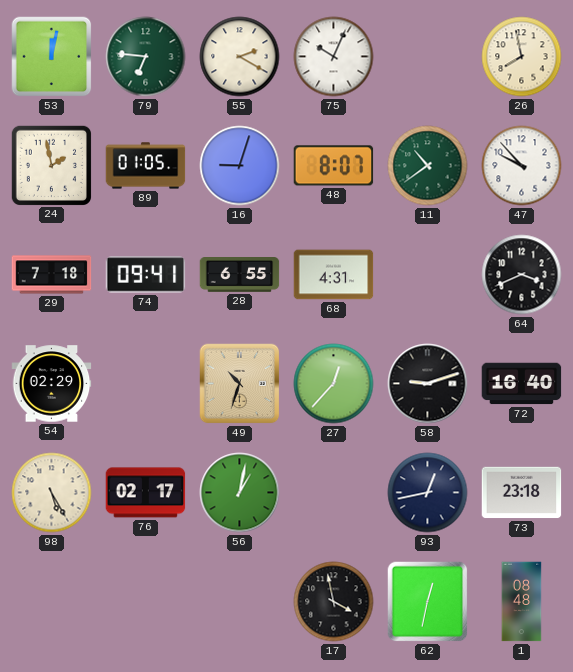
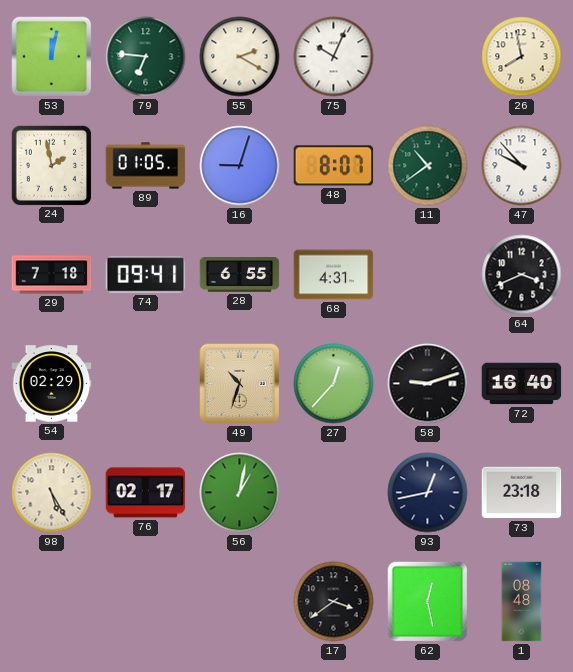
17: 3:58 -> 3:39 (334, 602)
62: 12:32 -> 12:28 (428, 602)
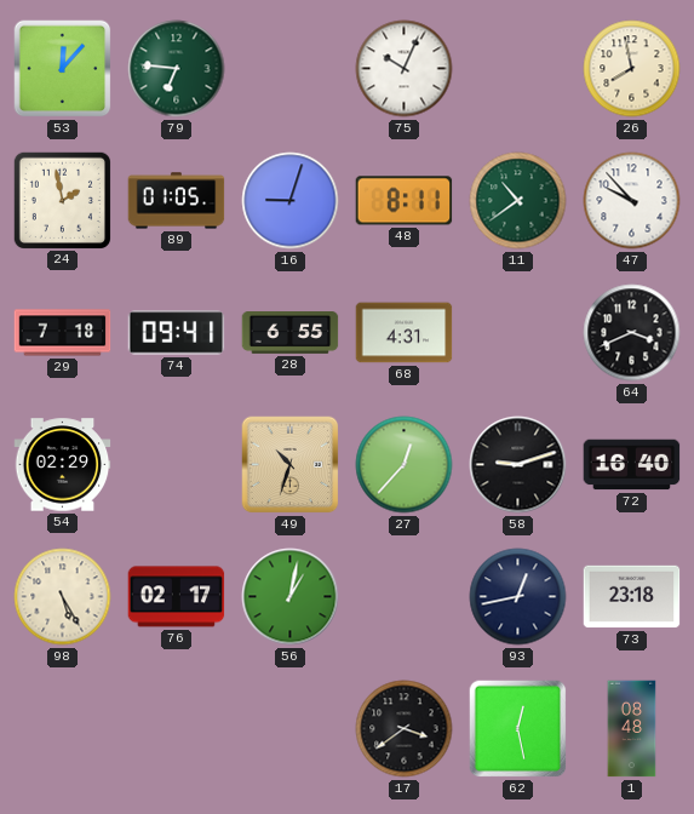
53: 12:02 -> 12:07 (63, 69)
55: 2:20 -> none (240, 57)
48: 8:07 -> 8:11 (405, 201)
